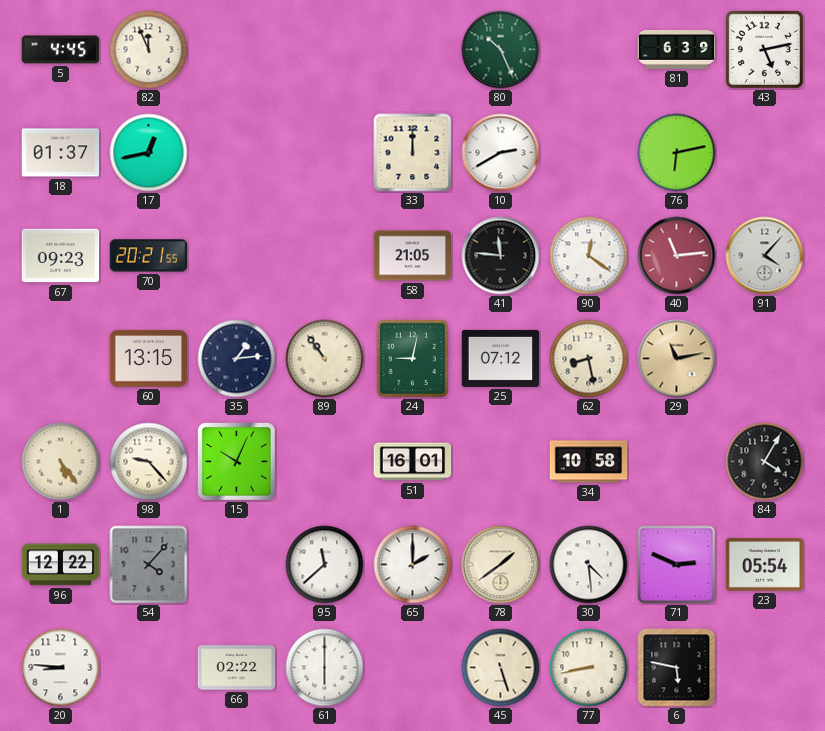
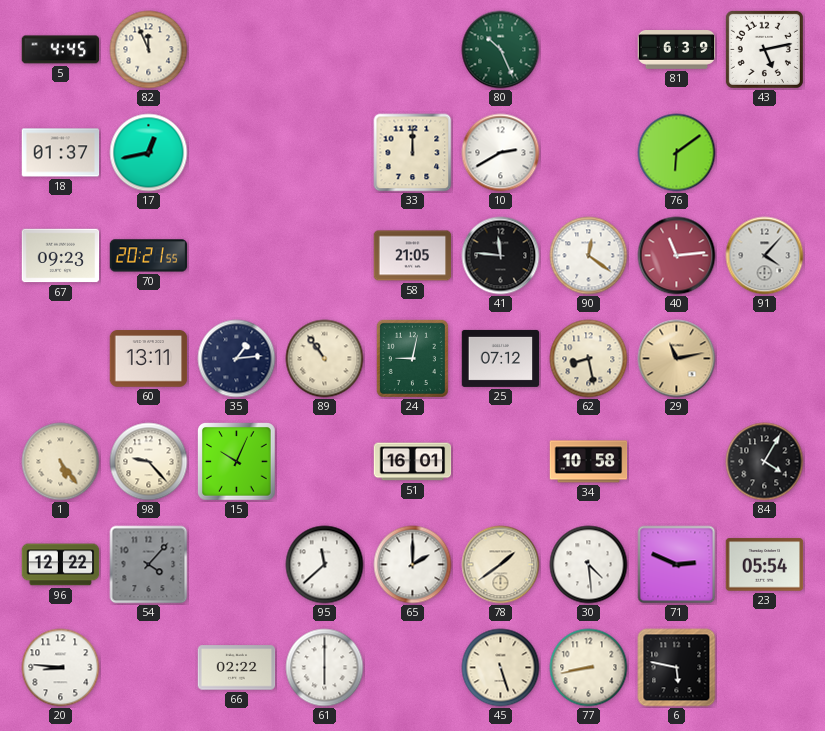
76: 6:13 -> 6:09 (677, 153)
60: 13:15 -> 13:11 (149, 359)
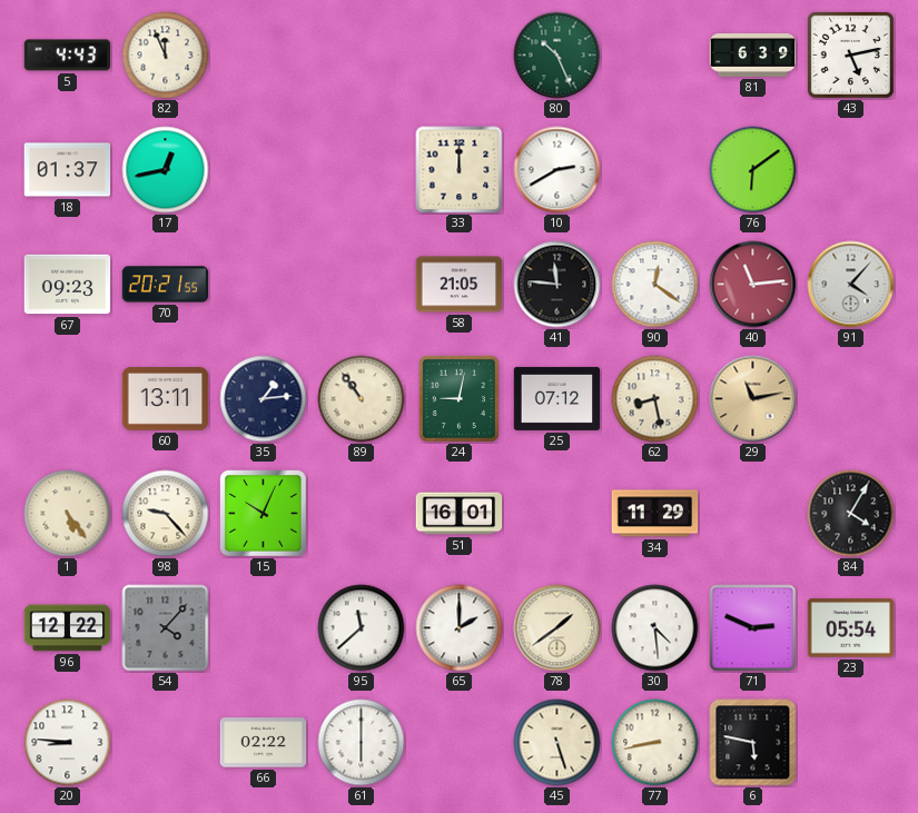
5: 4:45 -> 4:43 (68, 56)
34: 10:58 -> 11:29 (655, 514)
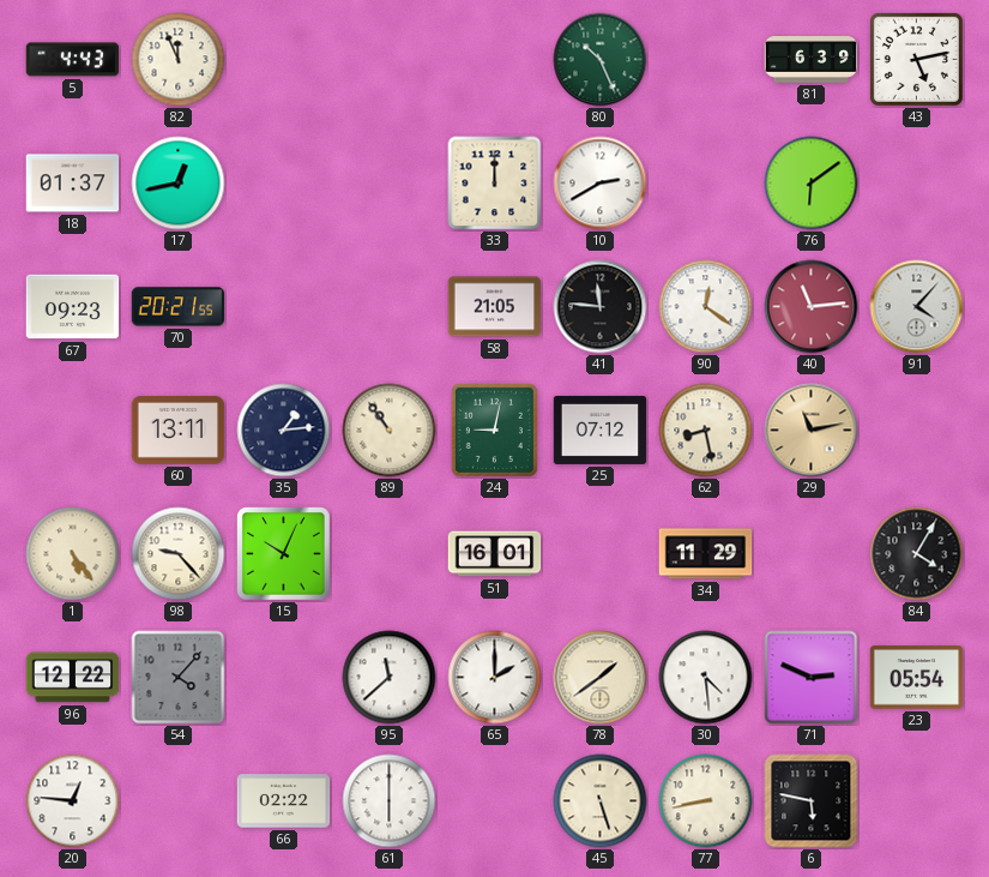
20: 8:46 -> 12:46 (73, 801)
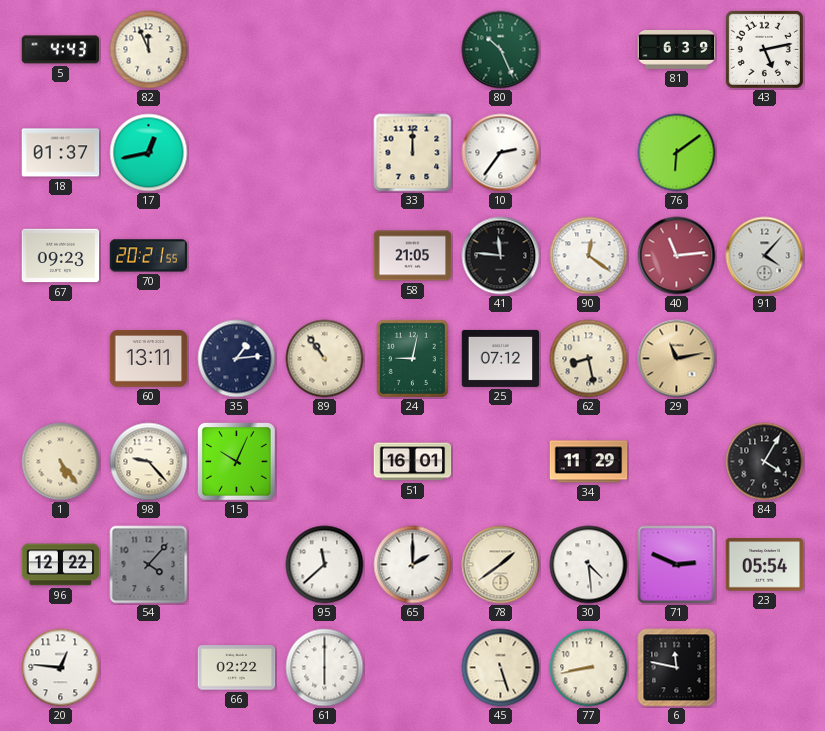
10: 2:40 -> 2:36 (501, 153)
6: 5:47 -> 11:47 (677, 668)
